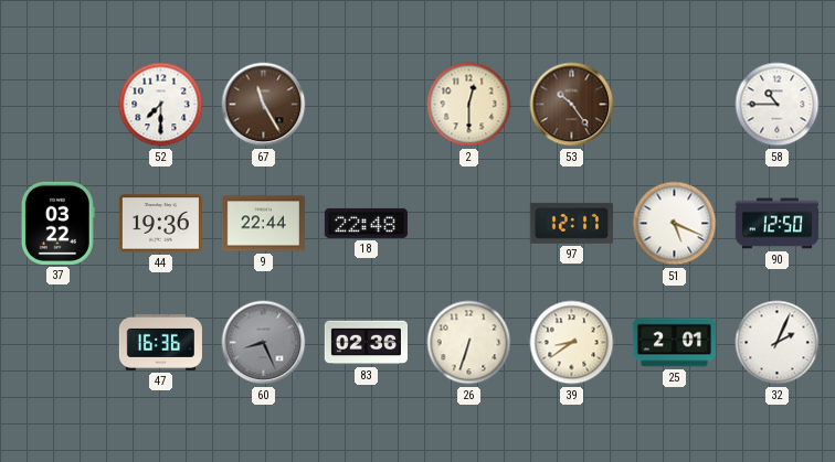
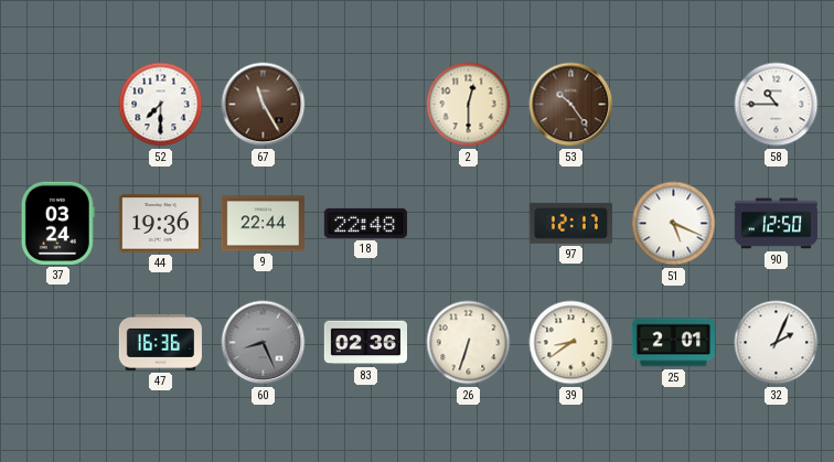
37: 03:22 -> 03:24 (57, 223)
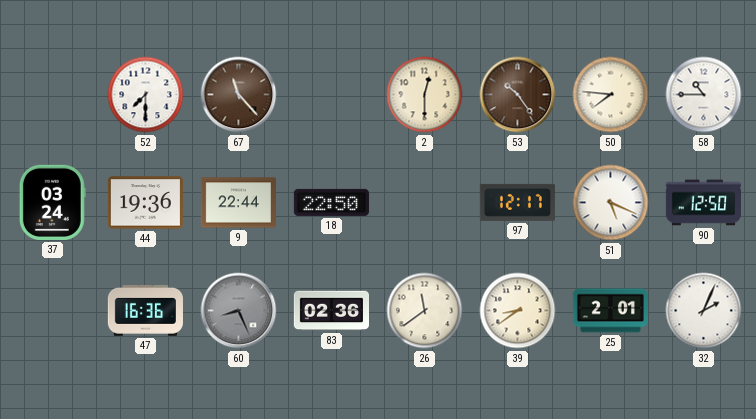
67: 11:25 -> 11:23 (239, 95)
50: none -> 7:46 (611, 95)
18: 22:48 -> 22:50 (331, 202)
26: 6:33 -> 11:39 (425, 311)
